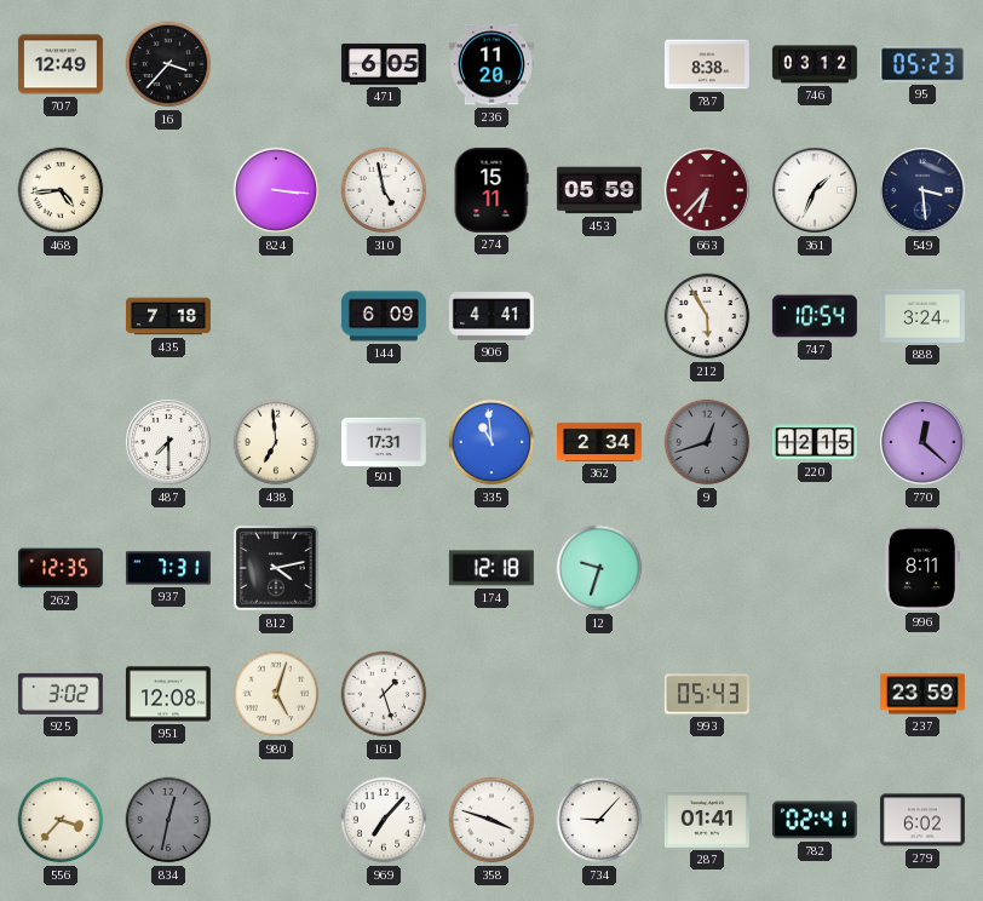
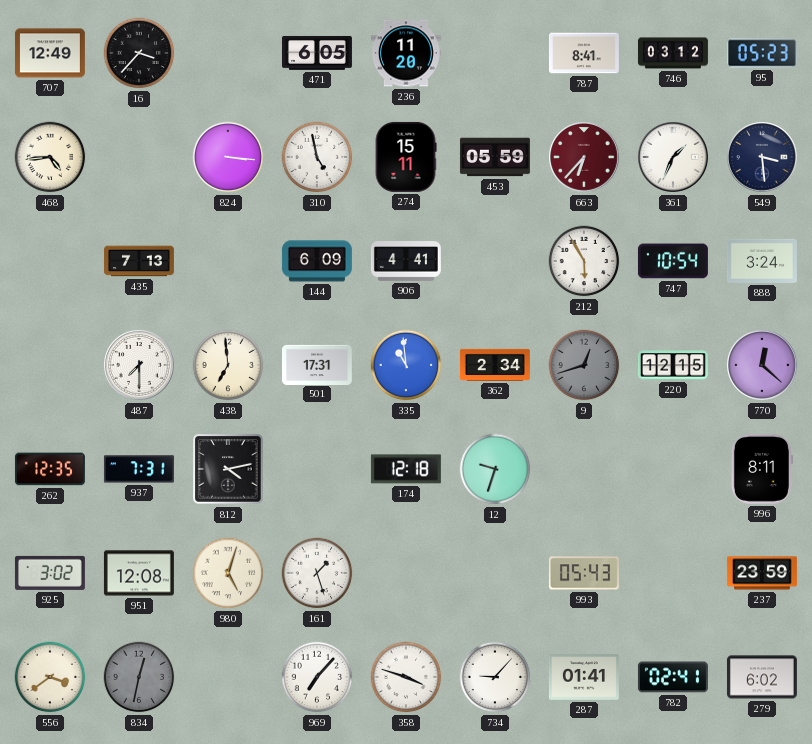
787: 8:38 -> 8:41 (584, 53)
435: 7:18 -> 7:13 (139, 261)
556: 3:37 -> 3:39 (50, 677)
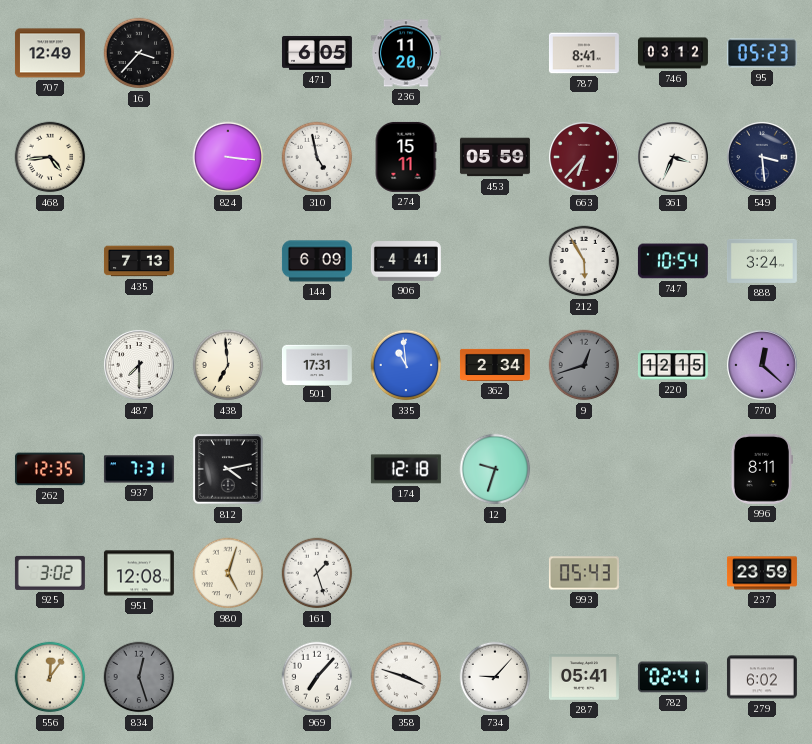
361: 1:34 -> 3:34 (674, 158)
556: 3:39 -> 12:06 (50, 677)
834: 12:32 -> 12:27 (139, 677)
287: 01:41 -> 05:41 (584, 677)
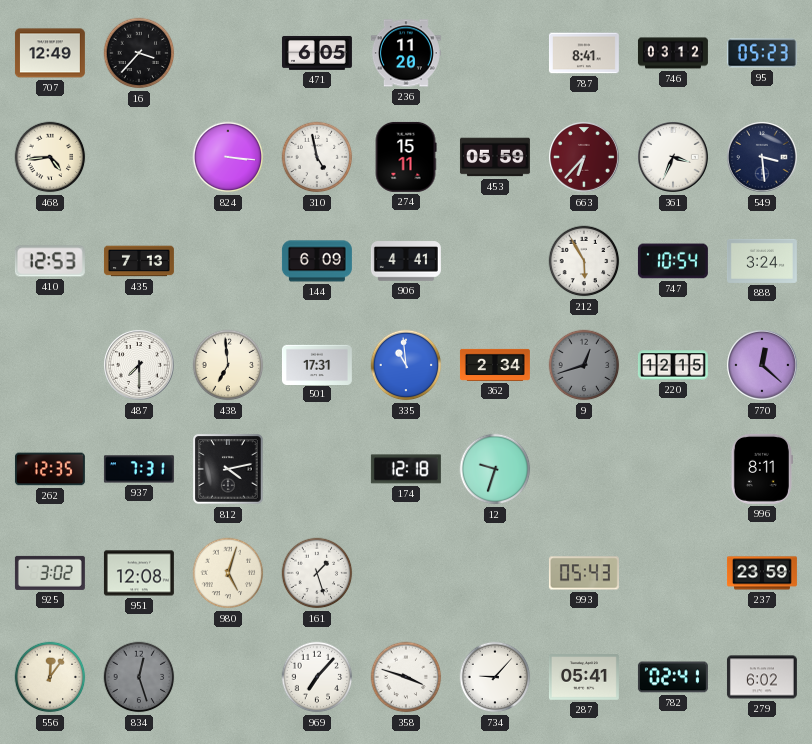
410: none -> 12:53 (50, 261)
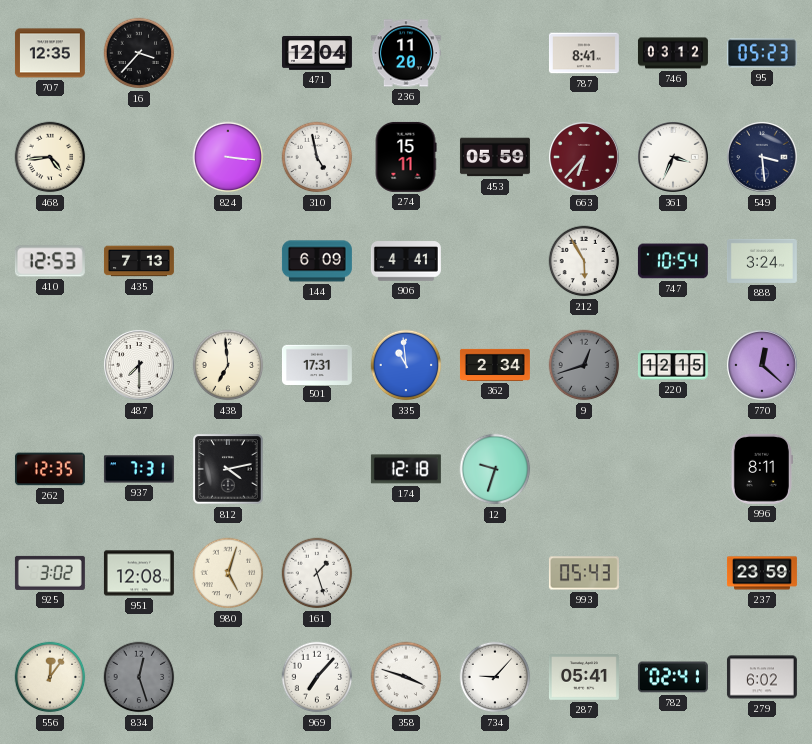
707: 12:49 -> 12:35 (50, 53)
471: 6:05 -> 12:04 (317, 53)
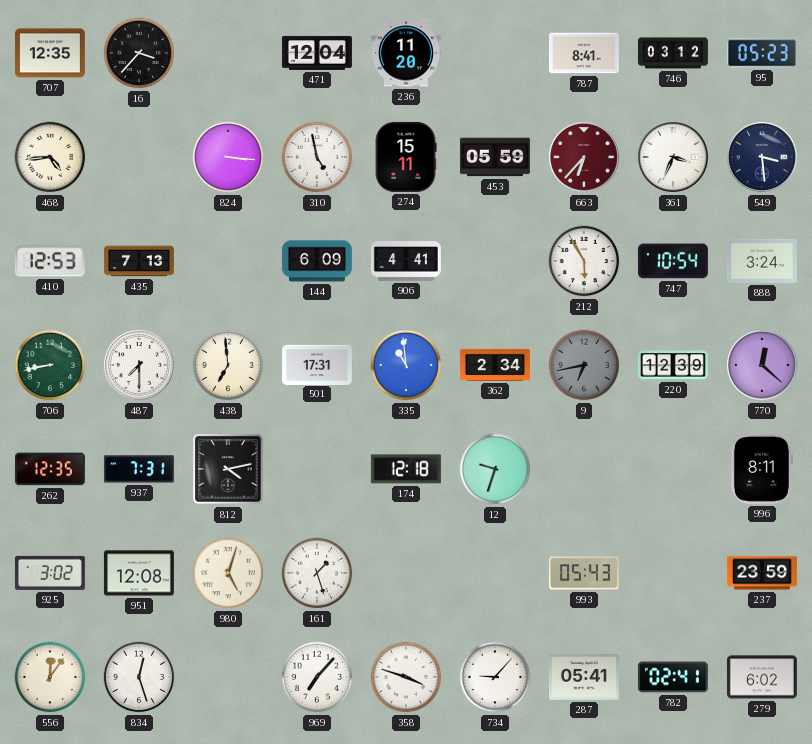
706: none -> 8:43 (50, 365)
9: 12:42 -> 6:43 (584, 365)
220: 12:15 -> 12:39 (673, 365)
834 dial: grey -> white (139, 677)
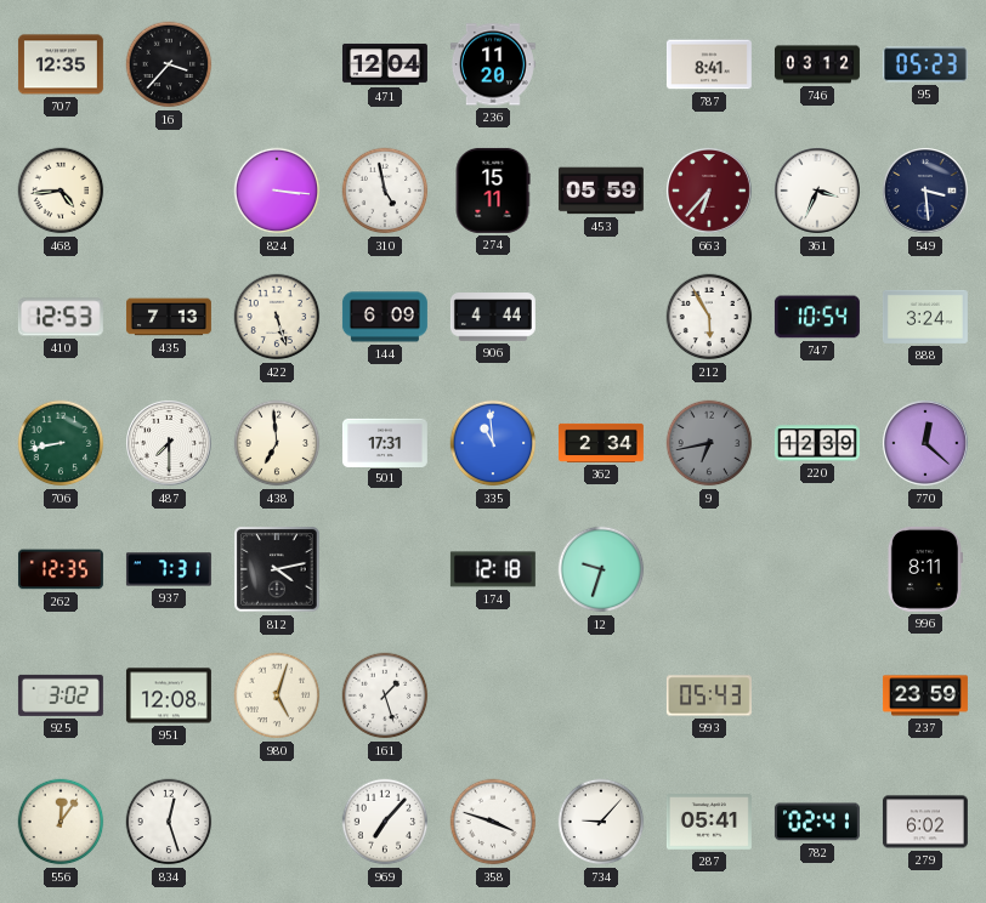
422: none -> 5:27 (277, 317)
906: 4:41 -> 4:44 (493, 317)
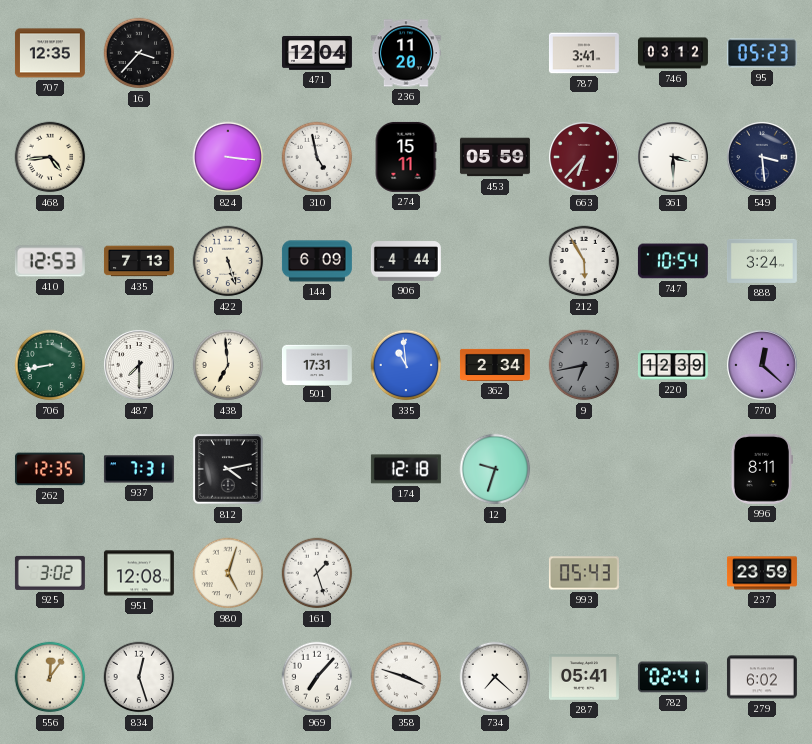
787: 8:41 -> 3:41 (584, 53)
361: 3:34 -> 3:30 (674, 158)
734: 9:07 -> 7:22 (495, 677)
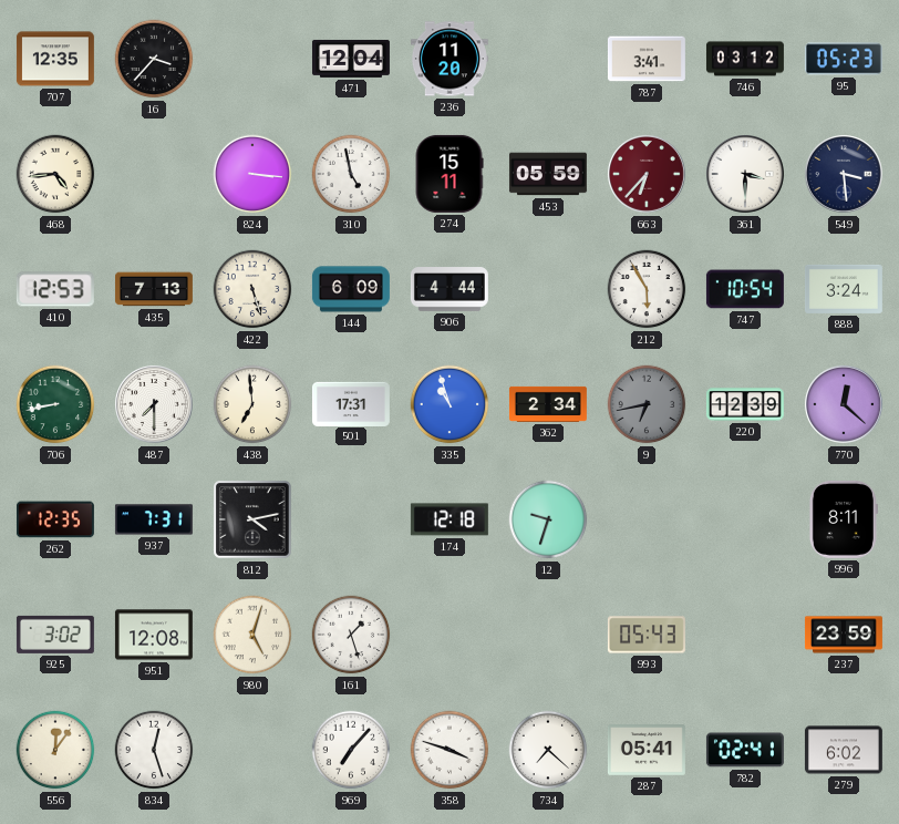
335: 10:59 -> 10:57 (449, 404)
